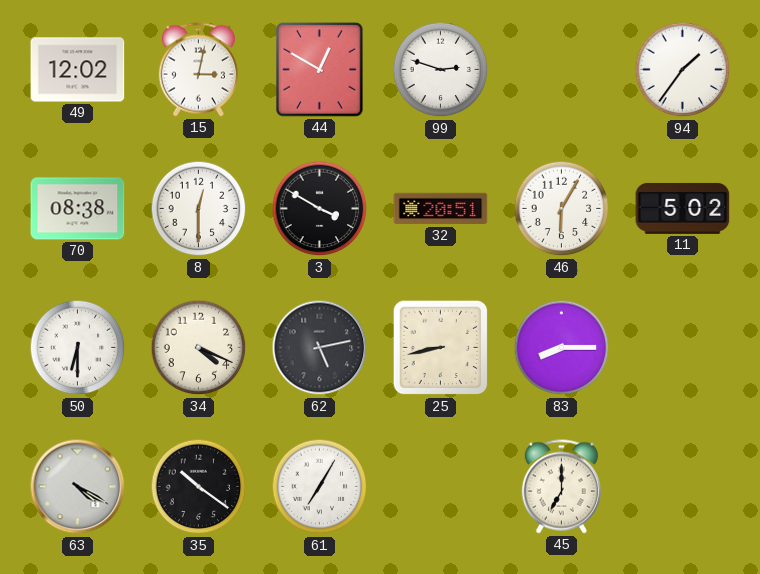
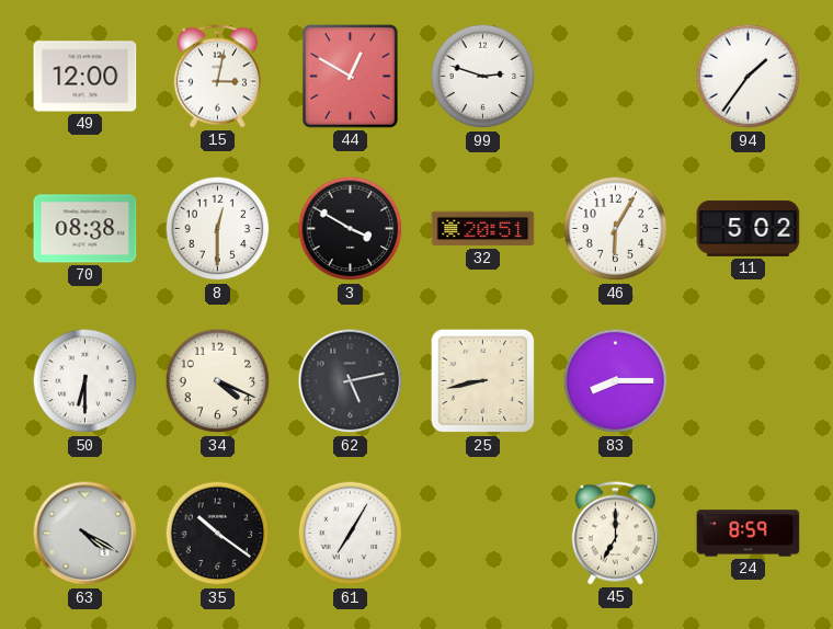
49: 12:02 -> 12:00 (85, 77)
24: none -> 8:59 (749, 534)
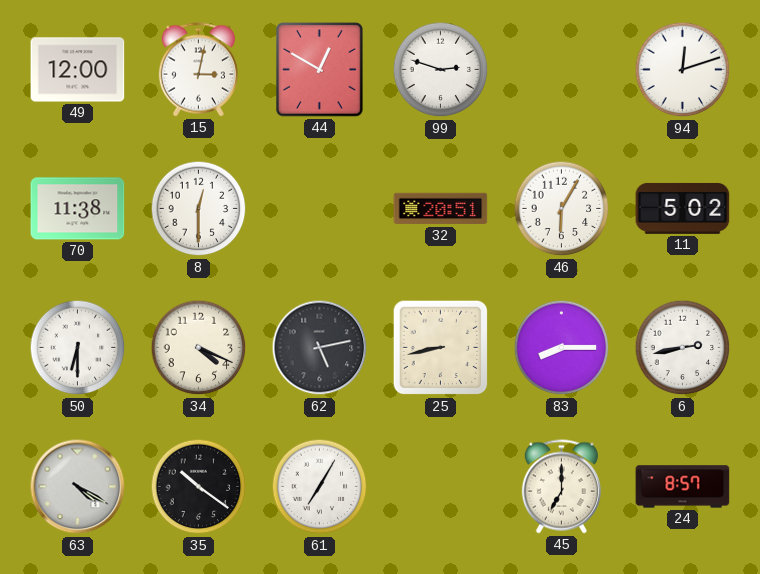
94: 1:36 -> 12:12 (683, 70)
70: 08:38 -> 11:38 (78, 209)
3: 3:50 -> none (351, 229)
6: none -> 2:43 (683, 348)
24: 8:59 -> 8:57 (683, 487)
